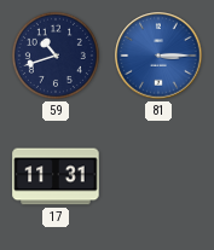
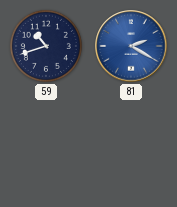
81: 3:15 -> 2:20 (131, 46)
17: 11:31 -> none (56, 176)
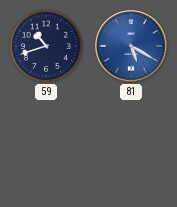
81: 2:20 -> 5:20 (131, 46)
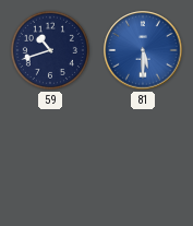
81: 5:20 -> 5:30 (143, 50)
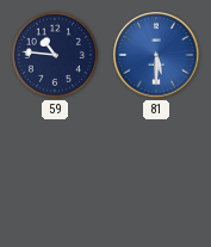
59: 10:42 -> 10:46 (55, 55)
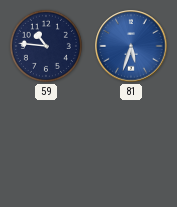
81: 5:30 -> 5:33 (131, 46)
